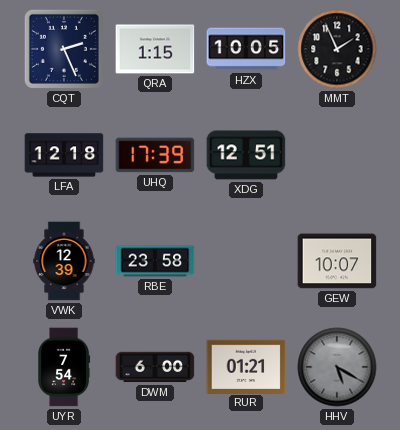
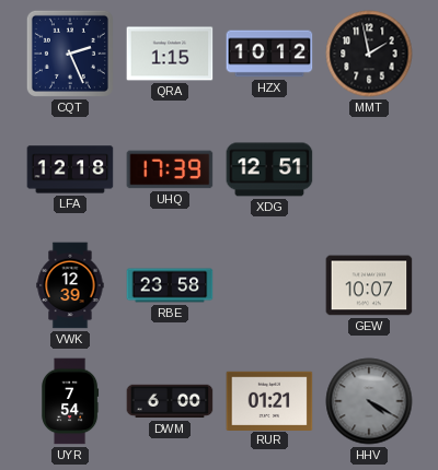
HZX: 10:05 -> 10:12 (269, 54)
MMT: 1:56 -> 1:58 (369, 54)
HHV: 5:20 -> 4:20 (369, 401)
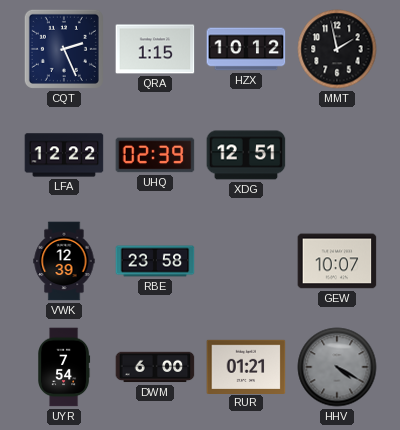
LFA: 12:18 -> 12:22 (64, 155)
UHQ: 17:39 -> 02:39 (155, 155)
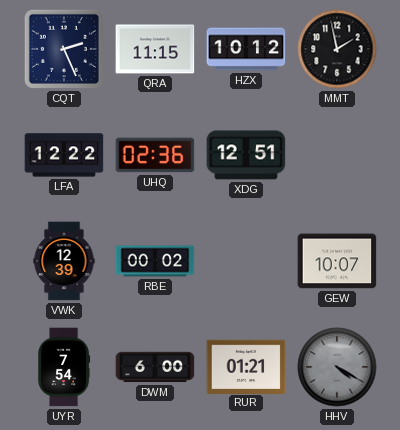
QRA: 1:15 -> 11:15 (155, 49)
UHQ: 02:39 -> 02:36 (155, 155)
RBE: 23:58 -> 00:02 (155, 261)
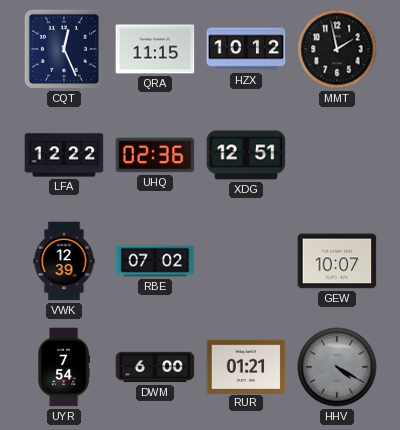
CQT: 2:26 -> 12:26 (64, 49)
RBE: 00:02 -> 07:02 (155, 261)
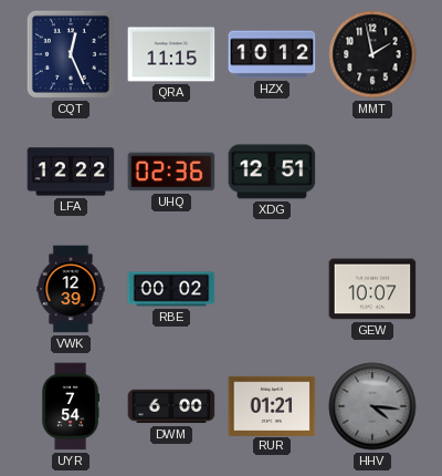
RBE: 07:02 -> 00:02 (171, 289)
HHV: 4:20 -> 4:16 (372, 406)
